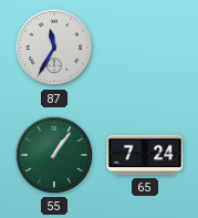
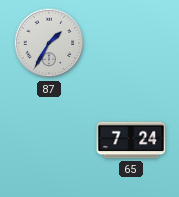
87: 11:35 -> 1:35 (49, 43)
55: 1:06 -> none (54, 155)
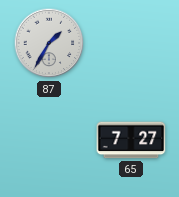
65: 7:24 -> 7:27 (131, 140)
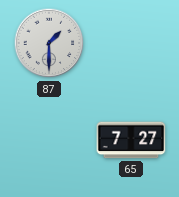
87: 1:35 -> 1:30 (49, 43)
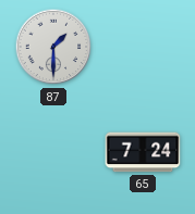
65: 7:27 -> 7:24 (143, 152)
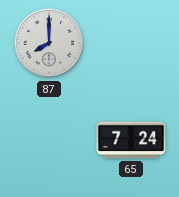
87: 1:30 -> 8:00 (49, 43)
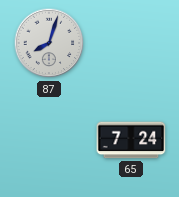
87: 8:00 -> 8:03 (49, 43)
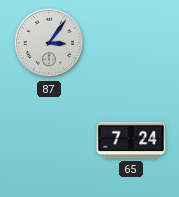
87: 8:03 -> 3:06 (49, 43)
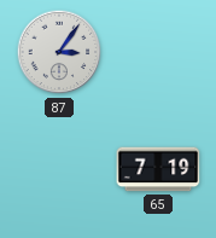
65: 7:24 -> 7:19 (158, 169)
